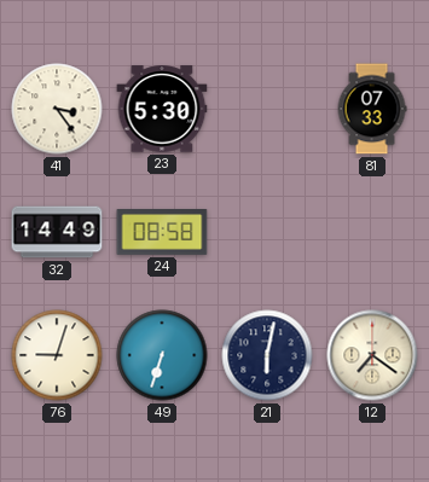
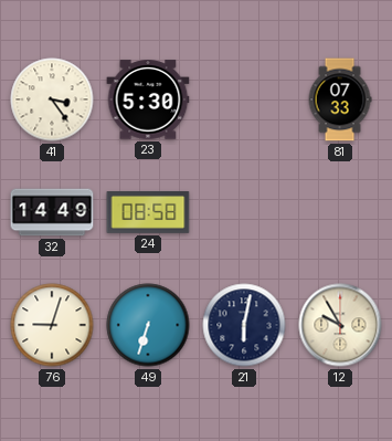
12: 7:21 -> 9:55 (340, 325)
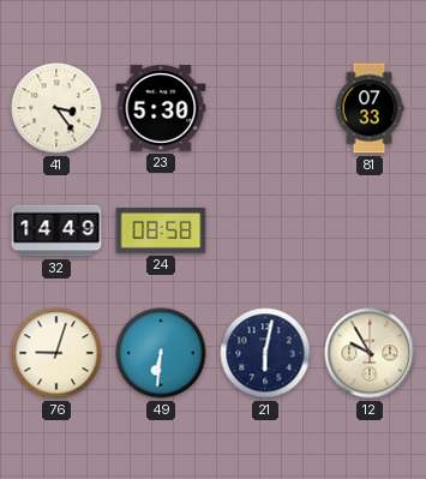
49: 6:33 -> 6:31 (161, 353)
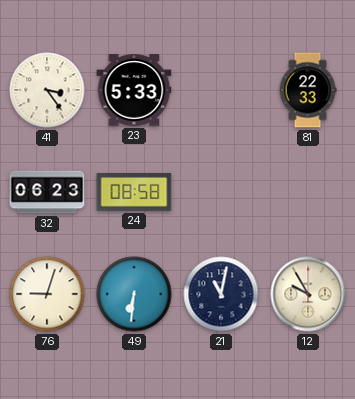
23: 5:30 -> 5:33 (134, 90)
81: 07:33 -> 22:33 (308, 90)
32: 14:49 -> 06:23 (47, 192)
21: 6:02 -> 11:02 (221, 294)
